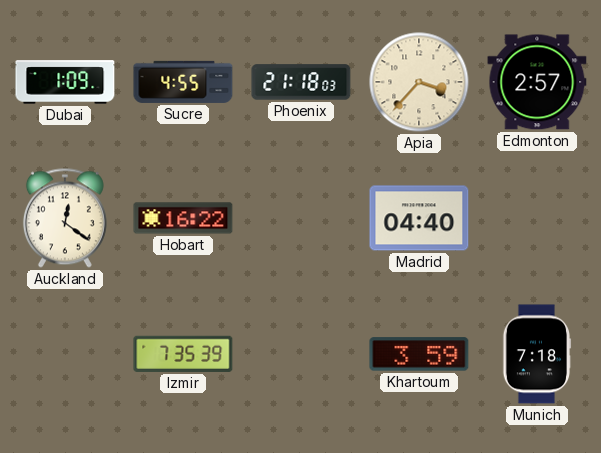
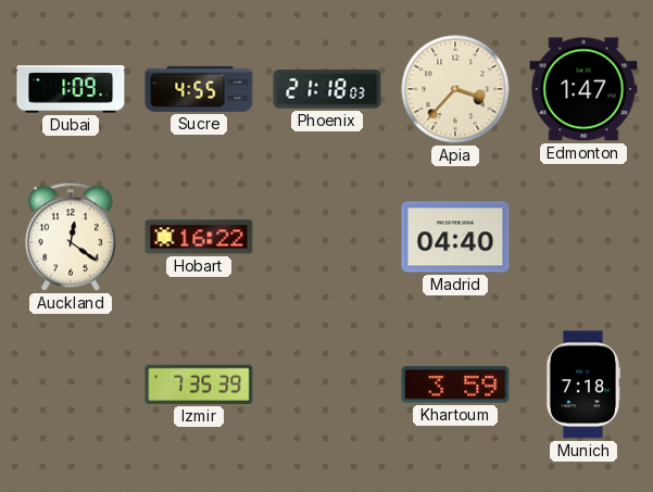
Edmonton: 2:57 -> 1:47 (583, 89)
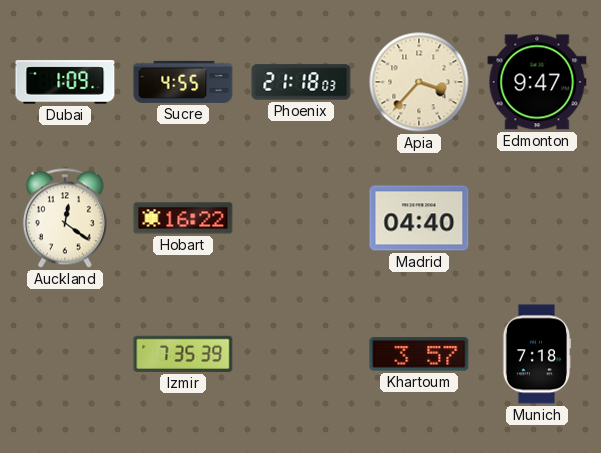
Edmonton: 1:47 -> 9:47 (537, 82)
Khartoum: 3:59 -> 3:57 (419, 354)
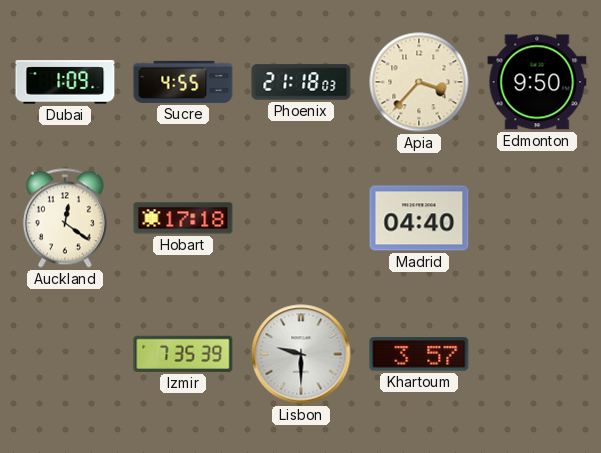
Edmonton: 9:47 -> 9:50 (537, 82)
Hobart: 16:22 -> 17:18 (183, 218)
Lisbon: none -> 9:30 (301, 354)
Munich: 7:18 -> none (537, 354)
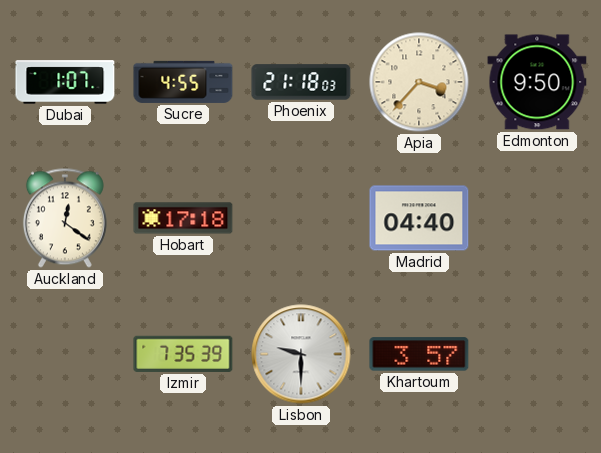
Dubai: 1:09 -> 1:07 (65, 82)
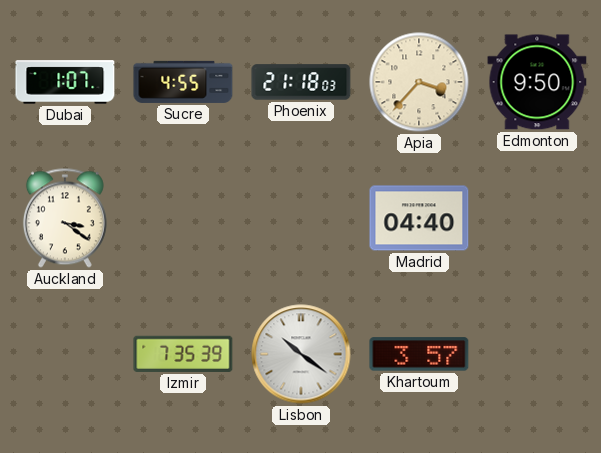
Auckland: 12:21 -> 3:21 (65, 218)
Hobart: 17:18 -> none (183, 218)
Lisbon: 9:30 -> 10:21 (301, 354)
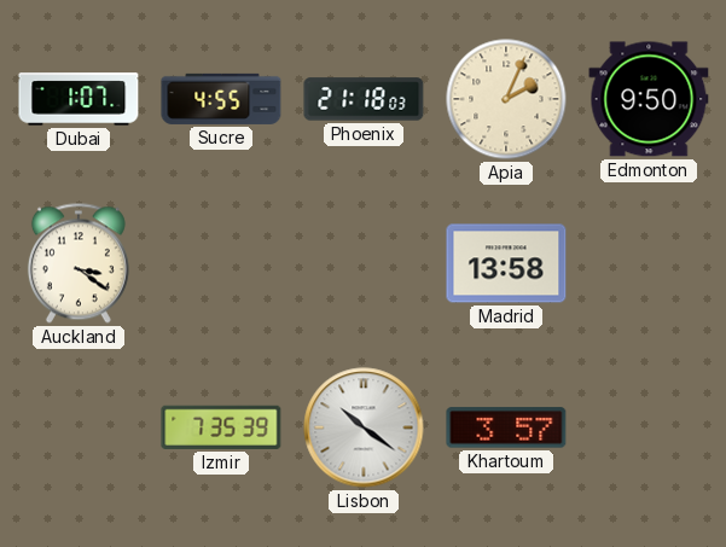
Apia: 3:37 -> 2:04 (506, 99)
Madrid: 04:40 -> 13:58 (506, 263)
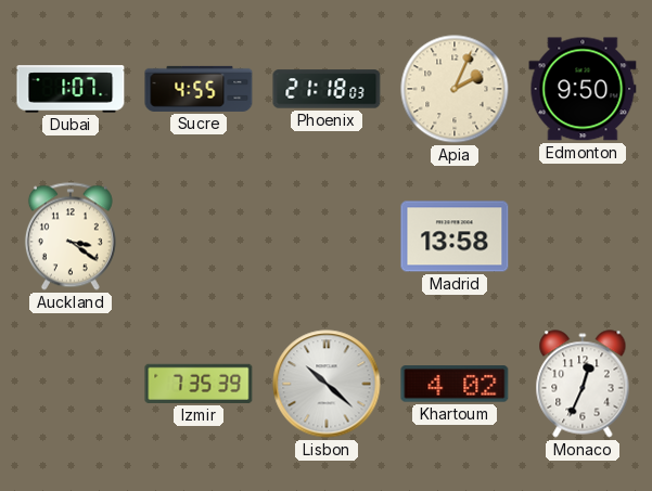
Lisbon: 10:21 -> 10:22 (327, 384)
Khartoum: 3:57 -> 4:02 (455, 384)
Monaco: none -> 12:34 (583, 384)
